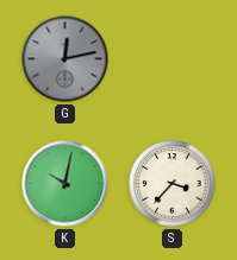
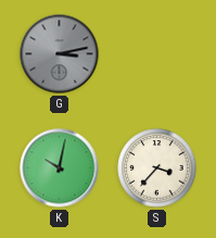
G: 12:13 -> 3:13 (60, 54)
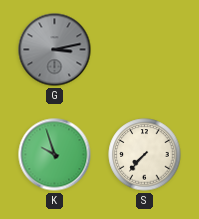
K: 10:02 -> 9:57 (55, 155)
S: 3:37 -> 7:37 (145, 155)
